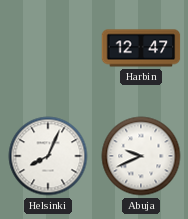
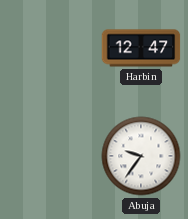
Helsinki: 8:04 -> none (48, 156)
Abuja: 9:41 -> 9:36 (141, 156)
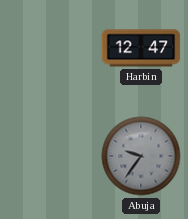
Abuja dial: white -> grey (141, 156)
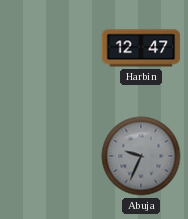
Abuja: 9:36 -> 9:34 (141, 156)
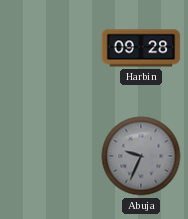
Harbin: 12:47 -> 09:28 (141, 48)
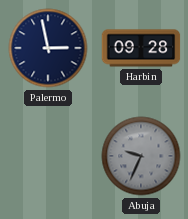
Palermo: none -> 2:58 (48, 48)
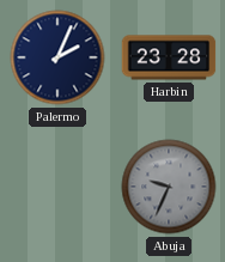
Palermo: 2:58 -> 2:04 (57, 57)
Harbin: 09:28 -> 23:28 (169, 57)
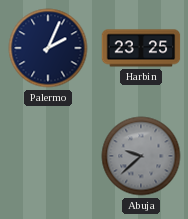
Harbin: 23:28 -> 23:25 (141, 48)
Abuja: 9:34 -> 9:38 (141, 156)
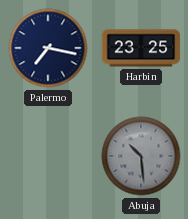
Palermo: 2:04 -> 7:17 (48, 48)
Abuja: 9:38 -> 10:29 (141, 156)
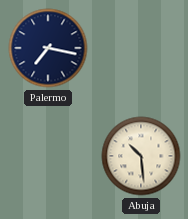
Harbin: 23:25 -> none (141, 48)
Abuja dial: grey -> cream (141, 156)
